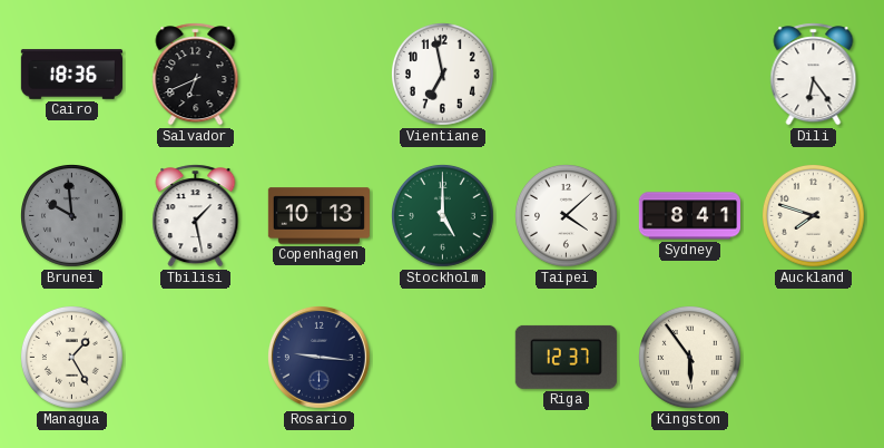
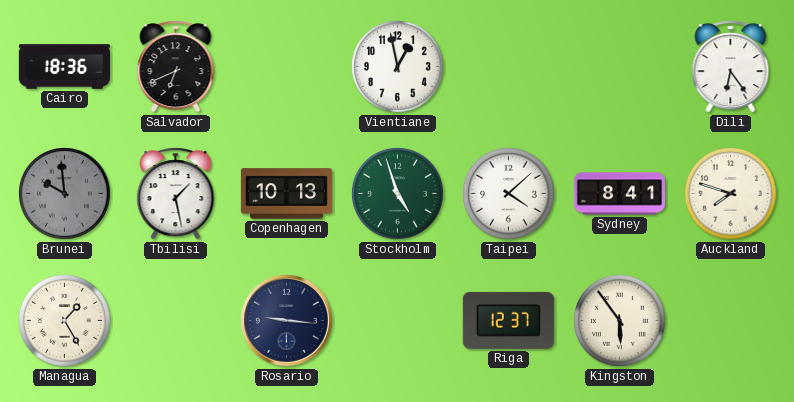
Vientiane: 6:58 -> 12:58 (398, 67)
Stockholm: 5:00 -> 4:57 (398, 194)
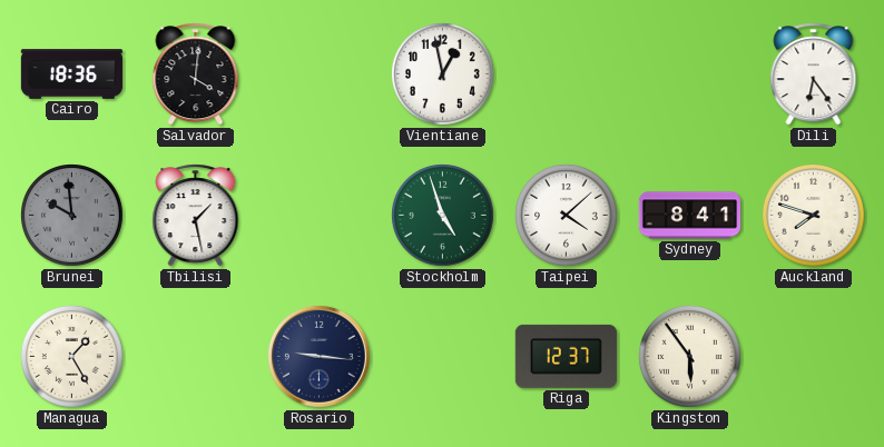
Salvador: 6:41 -> 4:01 (196, 74)
Copenhagen: 10:13 -> none (286, 194)
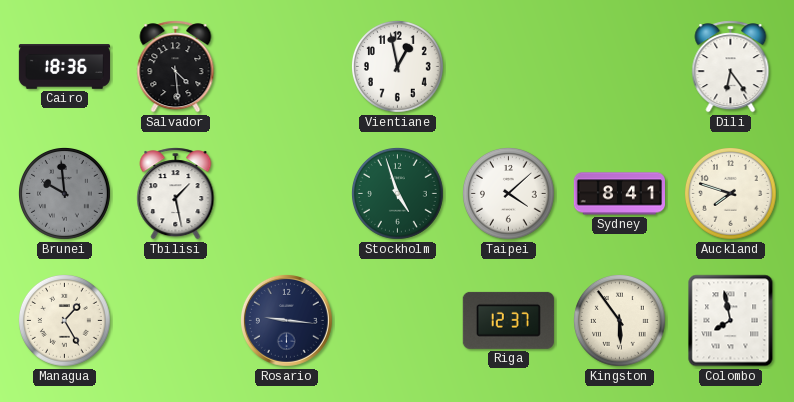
Salvador: 4:01 -> 4:29 (176, 67)
Colombo: none -> 7:58 (731, 321)
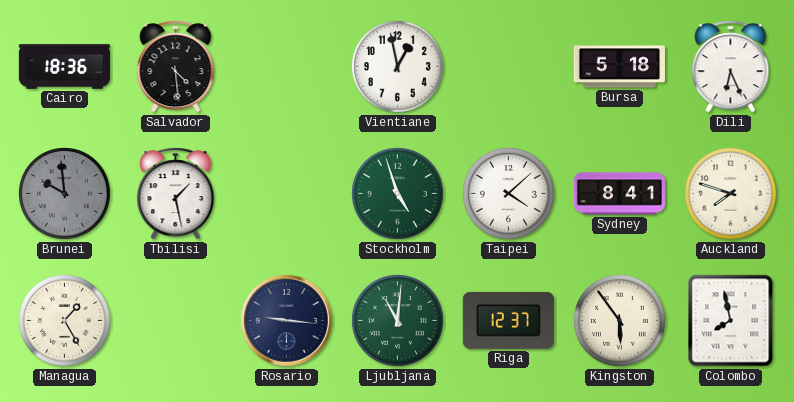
Bursa: none -> 5:18 (619, 67)
Dili: 6:24 -> 6:26 (731, 67)
Ljubljana: none -> 11:01 (398, 321)
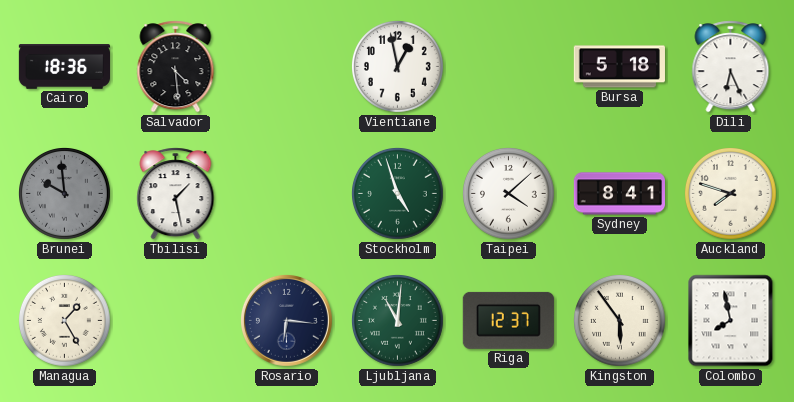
Rosario: 9:16 -> 6:16 (286, 320)
